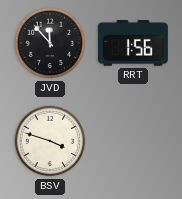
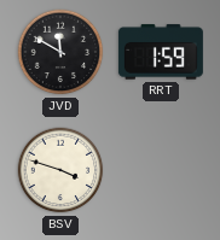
JVD: 11:53 -> 11:50 (60, 52)
RRT: 1:56 -> 1:59 (161, 52)
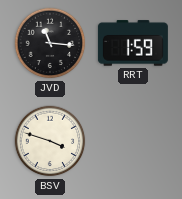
JVD: 11:50 -> 11:16 (50, 43)
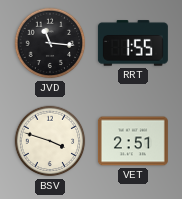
RRT: 1:59 -> 1:55 (133, 43)
VET: none -> 2:51 (133, 141)
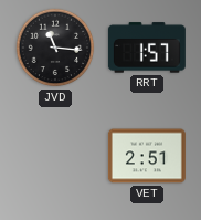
RRT: 1:55 -> 1:57 (147, 48)
BSV: 3:48 -> none (50, 141)
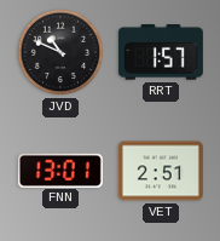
JVD: 11:16 -> 10:49 (60, 52)
FNN: none -> 13:01 (60, 170)
